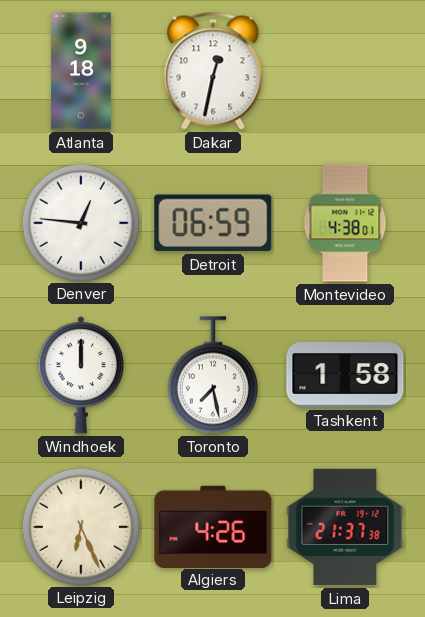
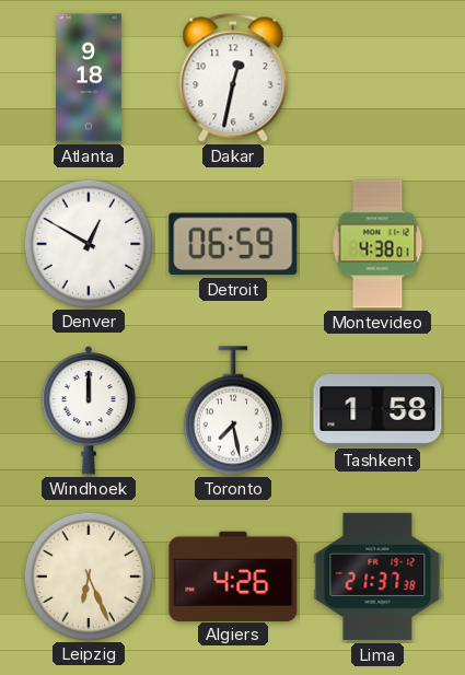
Denver: 12:46 -> 12:50 (88, 243)
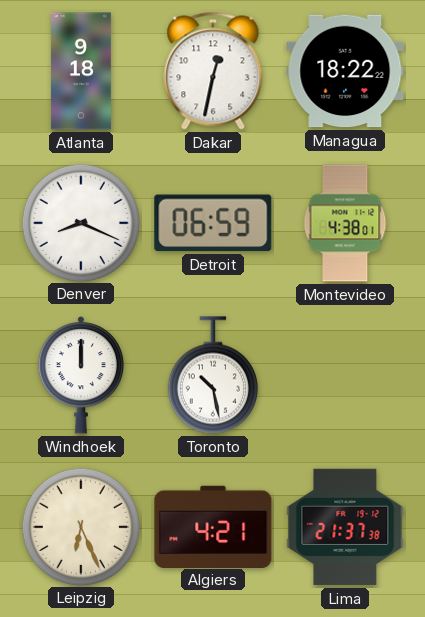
Managua: none -> 18:22 (345, 71)
Denver: 12:50 -> 8:19 (80, 222)
Toronto: 7:28 -> 10:28 (213, 375)
Tashkent: 1:58 -> none (377, 410)
Algiers: 4:26 -> 4:21 (213, 526)
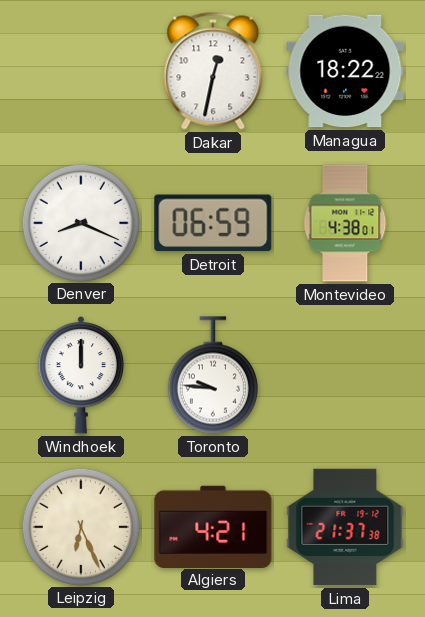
Atlanta: 9:18 -> none (81, 71)
Toronto: 10:28 -> 9:46 (213, 375)
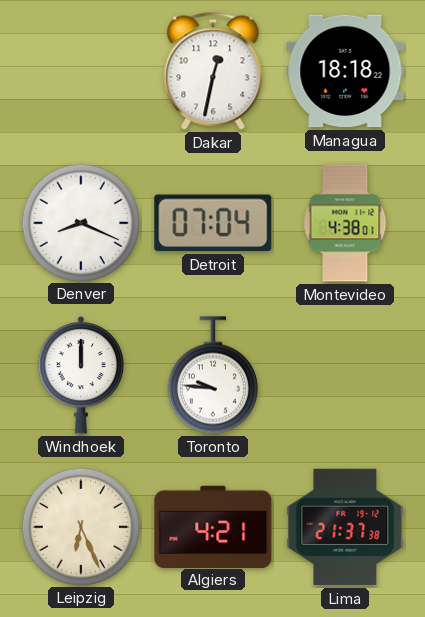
Managua: 18:22 -> 18:18 (345, 71)
Detroit: 06:59 -> 07:04 (213, 223)
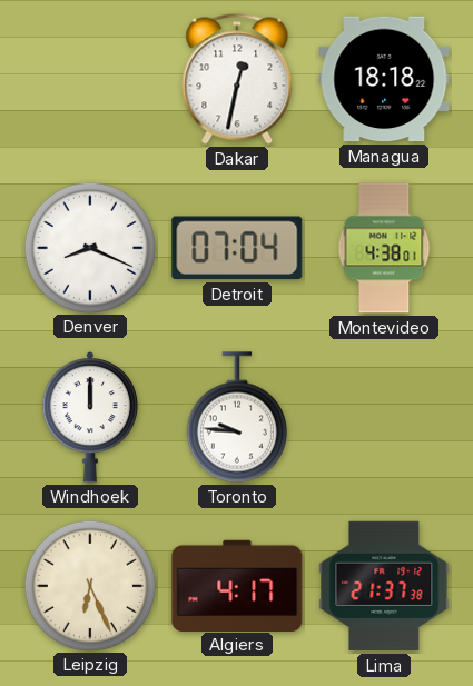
Algiers: 4:21 -> 4:17 (237, 585)
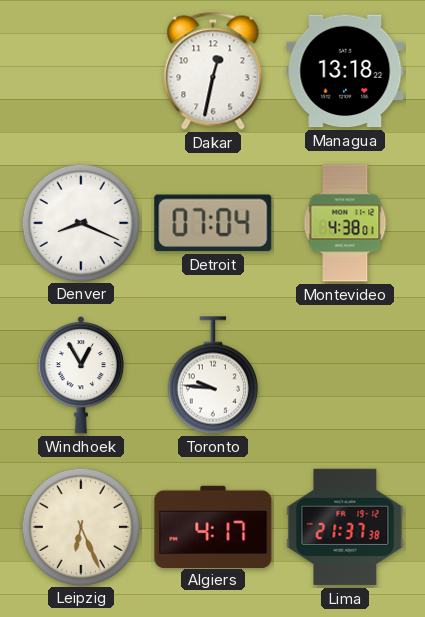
Managua: 18:18 -> 13:18 (345, 71)
Windhoek: 12:00 -> 12:55 (81, 376)
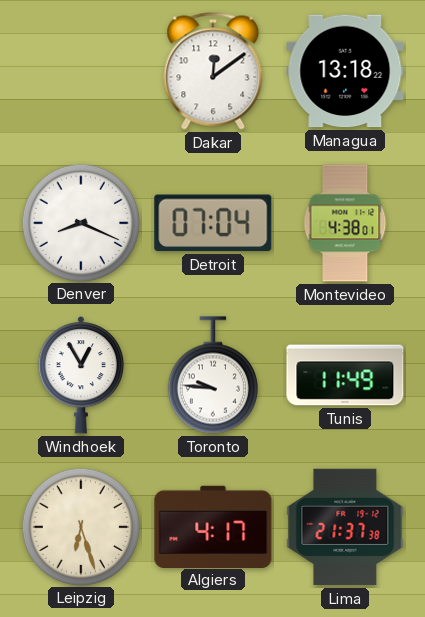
Dakar: 12:32 -> 12:09 (213, 71)
Tunis: none -> 11:49 (345, 375)
Leipzig: 6:26 -> 6:27 (80, 526)
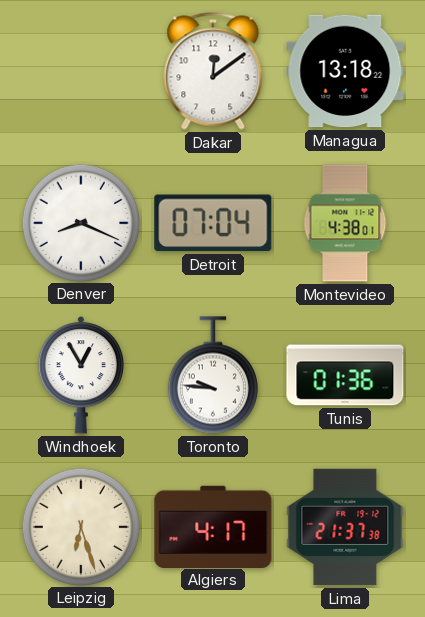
Tunis: 11:49 -> 01:36 (345, 375)
